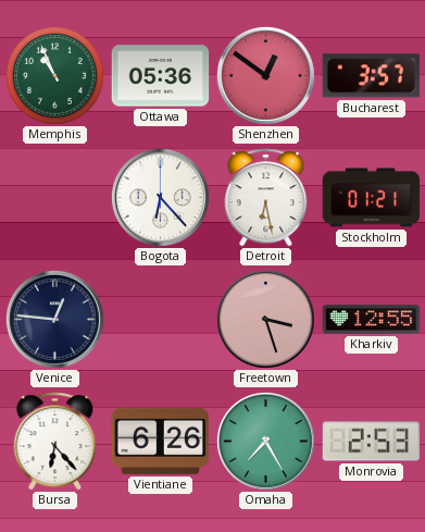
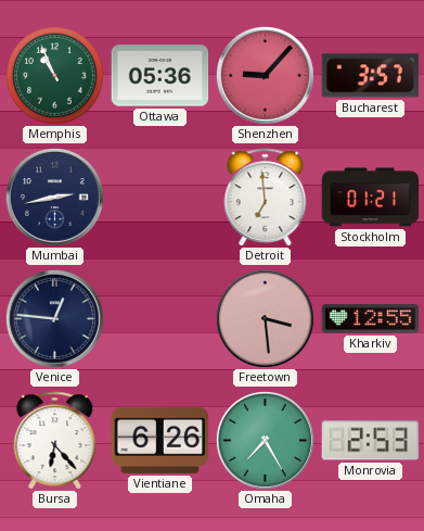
Shenzhen: 12:51 -> 9:07 (265, 75)
Mumbai: none -> 2:43 (54, 197)
Bogota: 6:23 -> none (160, 197)
Detroit: 6:28 -> 6:59 (266, 198)
Freetown: 3:27 -> 3:29 (265, 318)
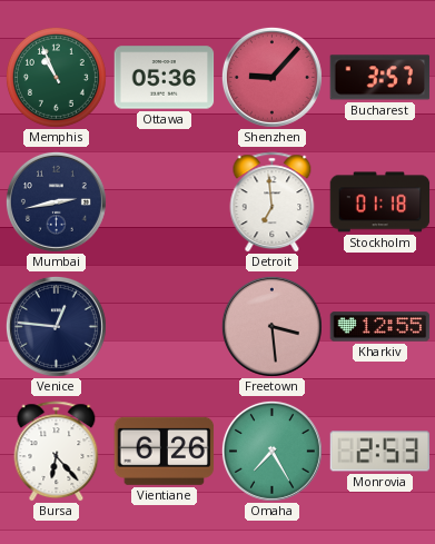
Stockholm: 01:21 -> 01:18 (380, 202)
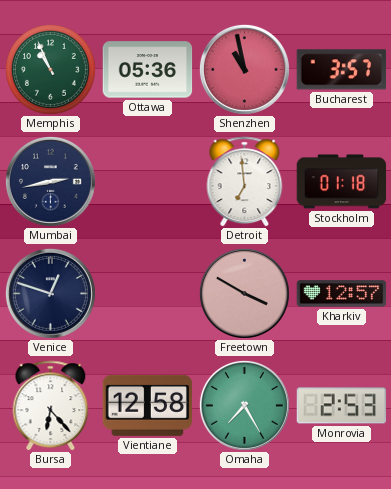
Shenzhen: 9:07 -> 10:58 (244, 69)
Venice: 12:46 -> 12:48 (50, 293)
Freetown: 3:29 -> 3:50 (244, 293)
Kharkiv: 12:55 -> 12:57 (342, 294)
Vientiane: 6:26 -> 12:58 (148, 405)
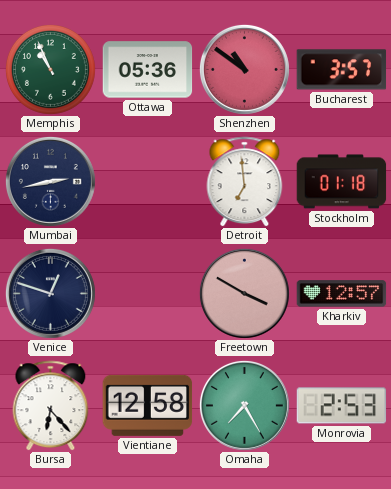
Shenzhen: 10:58 -> 10:51 (244, 69)
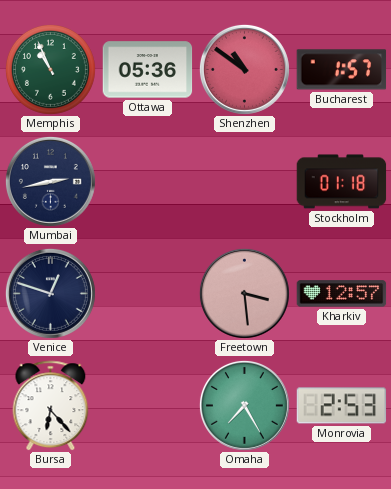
Bucharest: 3:57 -> 1:57 (342, 70)
Detroit: 6:59 -> none (245, 182)
Freetown: 3:50 -> 3:29 (244, 293)
Vientiane: 12:58 -> none (148, 405)
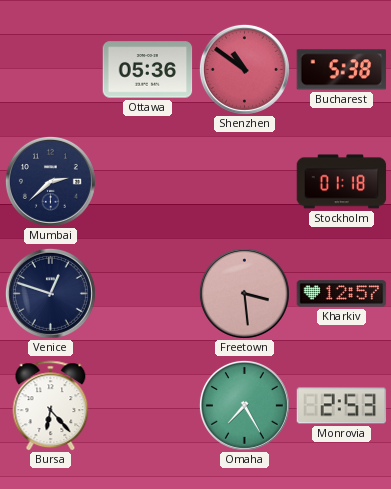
Memphis: 10:56 -> none (50, 69)
Bucharest: 1:57 -> 5:38 (342, 70)
Mumbai: 2:43 -> 2:38 (50, 181)
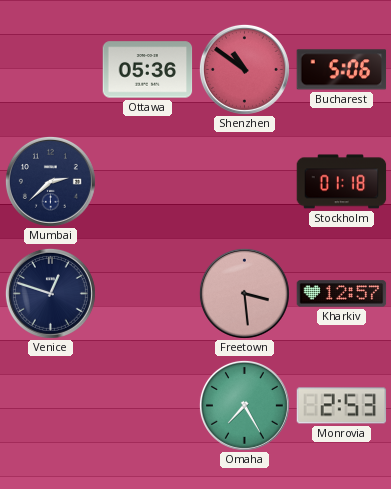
Bucharest: 5:38 -> 5:06 (342, 70)
Bursa: 6:23 -> none (51, 406)
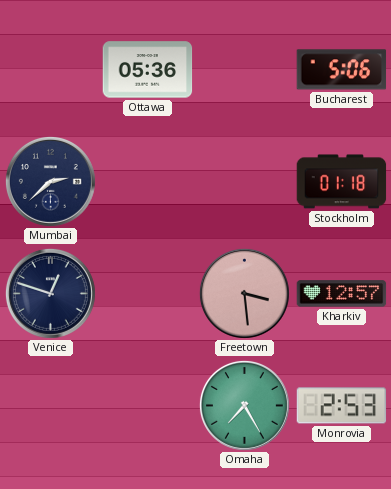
Shenzhen: 10:51 -> none (244, 69)
